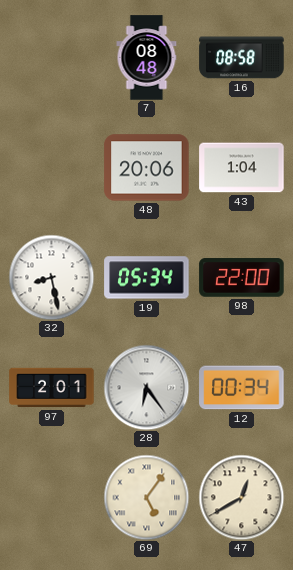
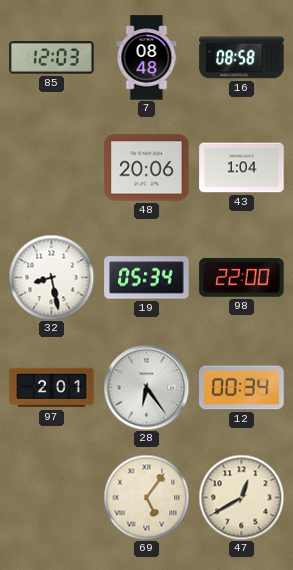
85: none -> 12:03 (52, 58)
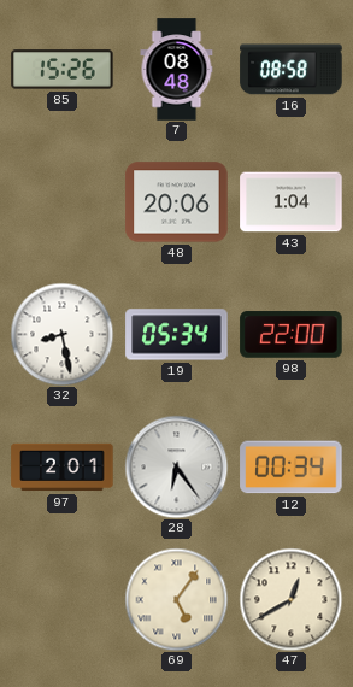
85: 12:03 -> 15:26 (63, 70)
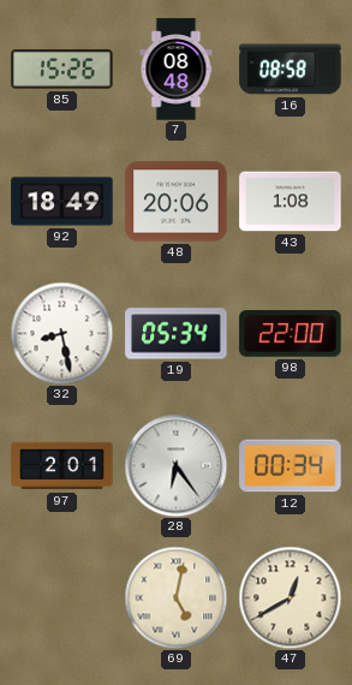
92: none -> 18:49 (62, 202)
43: 1:04 -> 1:08 (291, 202)
69: 5:06 -> 5:02 (175, 597)
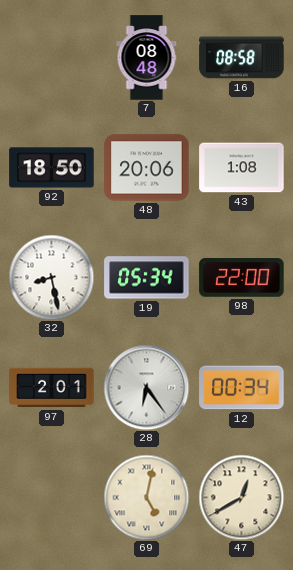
85: 15:26 -> none (62, 70)
92: 18:49 -> 18:50 (52, 168)
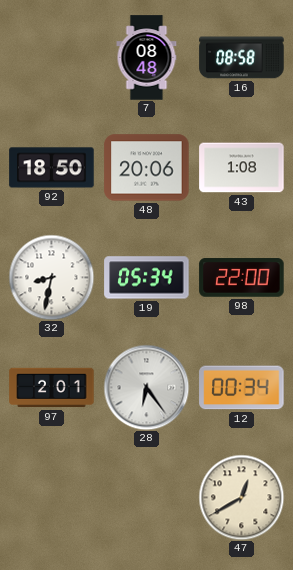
32: 8:28 -> 8:32 (51, 277)
69: 5:02 -> none (146, 497)
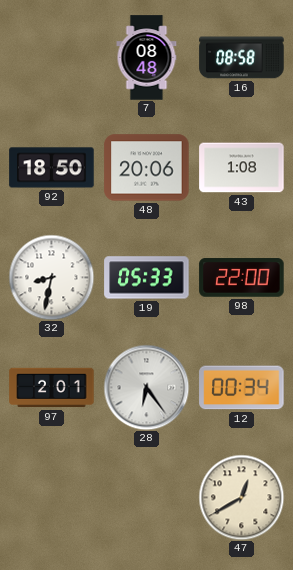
19: 05:34 -> 05:33 (147, 278)
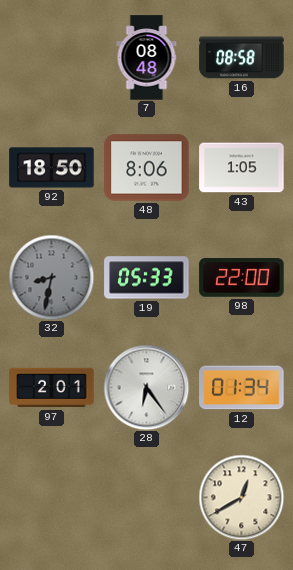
48: 20:06 -> 8:06 (147, 168)
43: 1:08 -> 1:05 (242, 168)
32 dial: white -> grey (51, 277)
12: 00:34 -> 01:34 (242, 388)
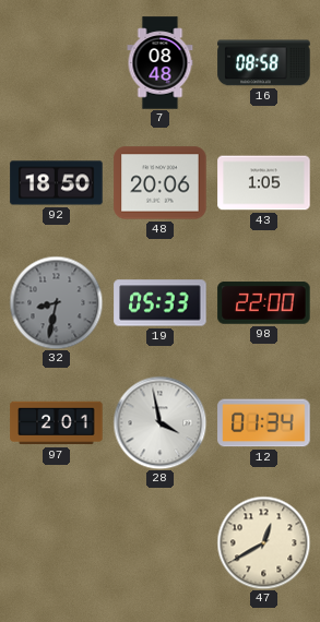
48: 8:06 -> 20:06 (161, 183)
28: 6:24 -> 3:58 (159, 422)
